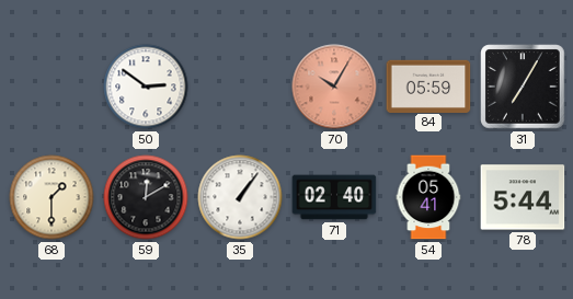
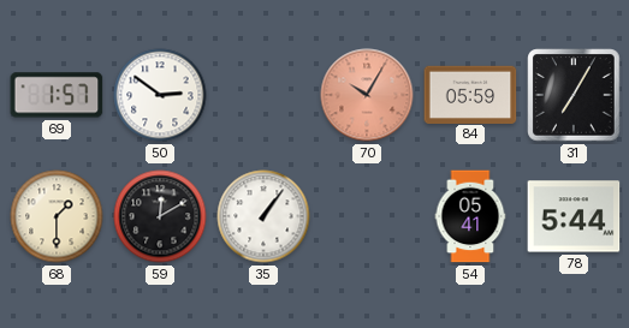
69: none -> 1:57 (57, 95)
71: 02:40 -> none (334, 197)
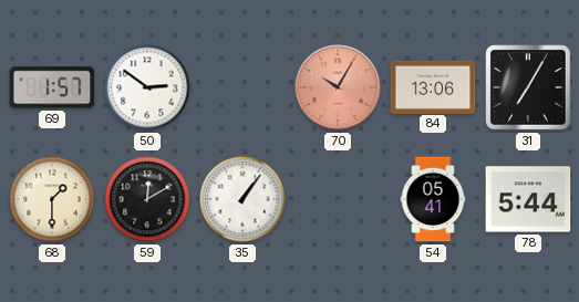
84: 05:59 -> 13:06 (433, 86)
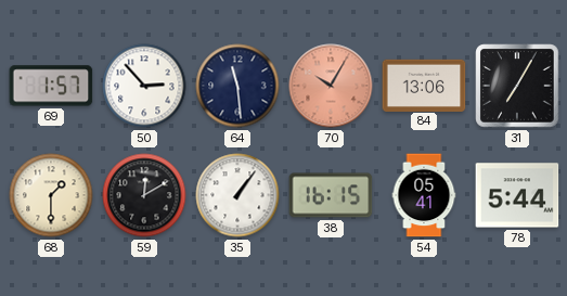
50: 2:51 -> 2:53 (144, 86)
64: none -> 11:29 (237, 86)
38: none -> 16:15 (331, 195)
